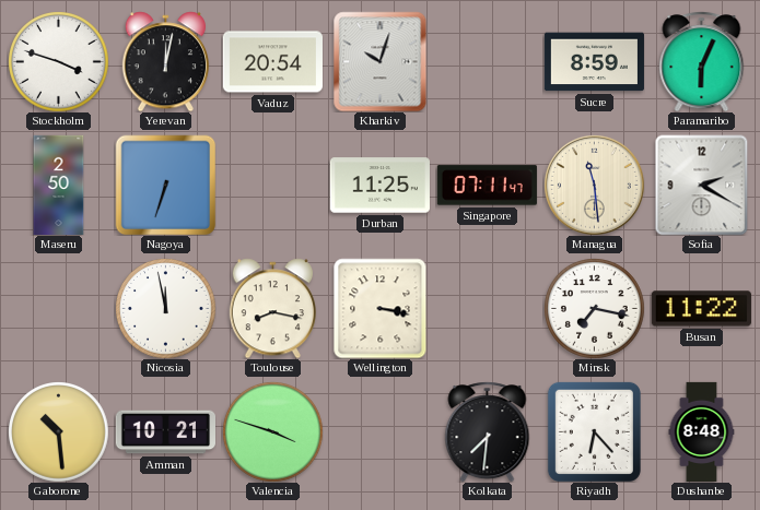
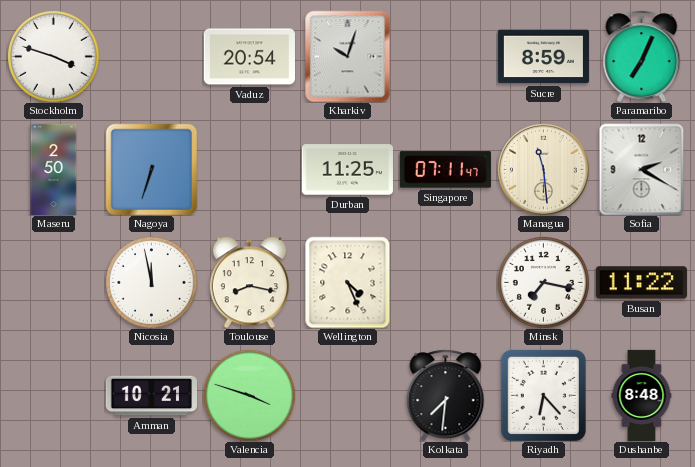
Yerevan: 12:02 -> none (165, 61)
Paramaribo: 6:04 -> 7:04 (642, 56)
Wellington: 3:17 -> 4:26 (348, 282)
Gaborone: 10:29 -> none (59, 432)
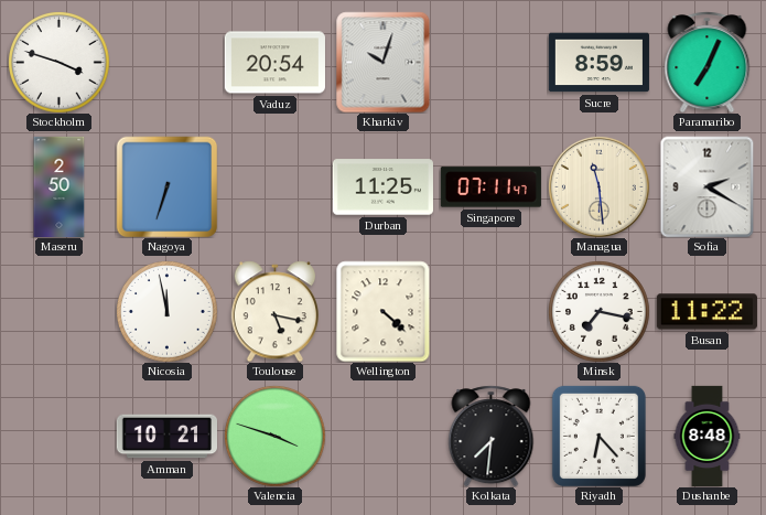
Toulouse: 8:17 -> 5:17 (274, 311)
Wellington: 4:26 -> 4:22 (384, 311)
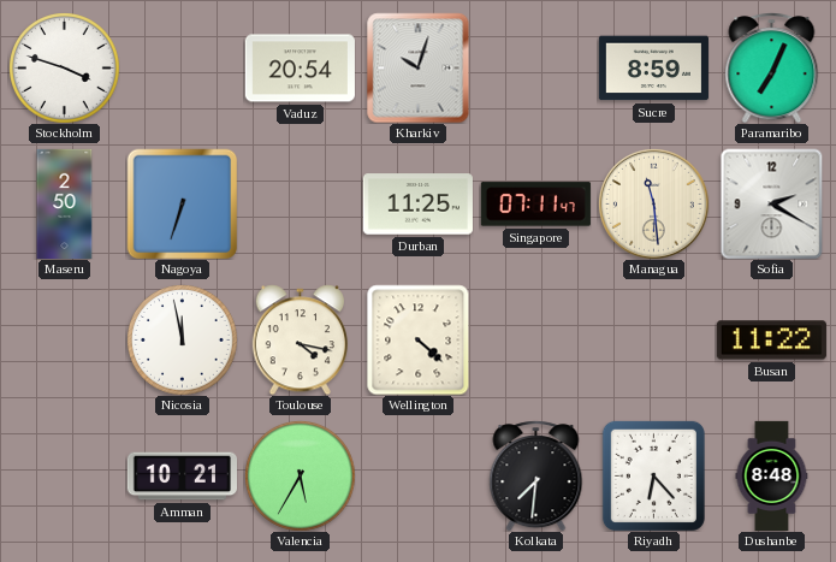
Toulouse: 5:17 -> 4:17 (300, 339)
Minsk: 7:17 -> none (600, 312)
Valencia: 3:48 -> 5:35 (301, 477)
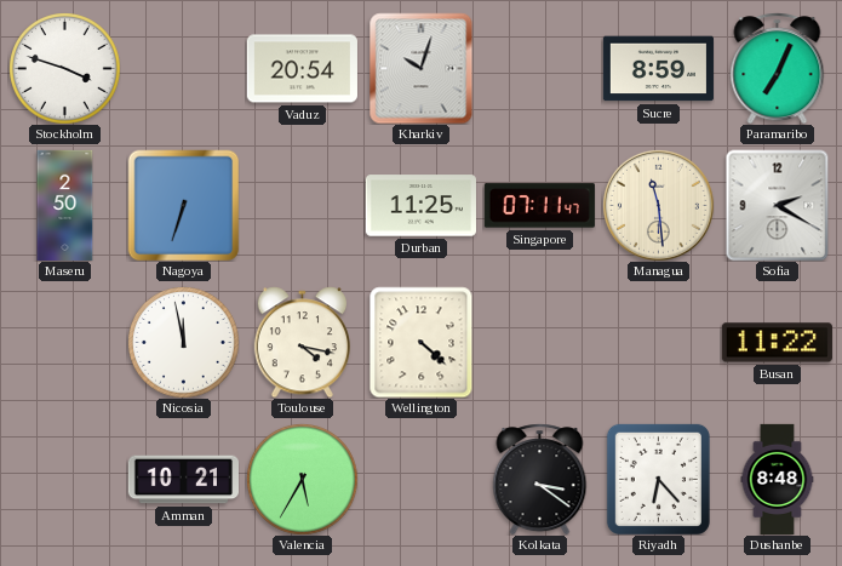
Kolkata: 7:31 -> 3:21 (540, 479)
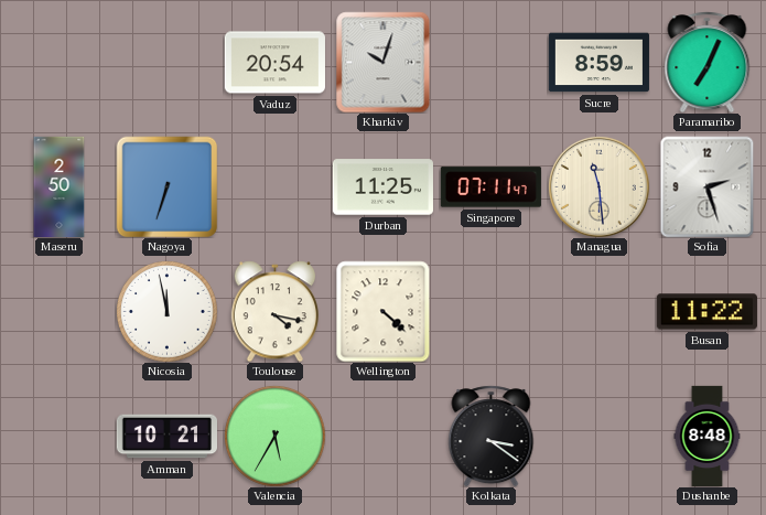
Stockholm: 3:48 -> none (65, 69)
Sofia: 2:20 -> 2:27 (708, 186)
Riyadh: 6:23 -> none (658, 479)
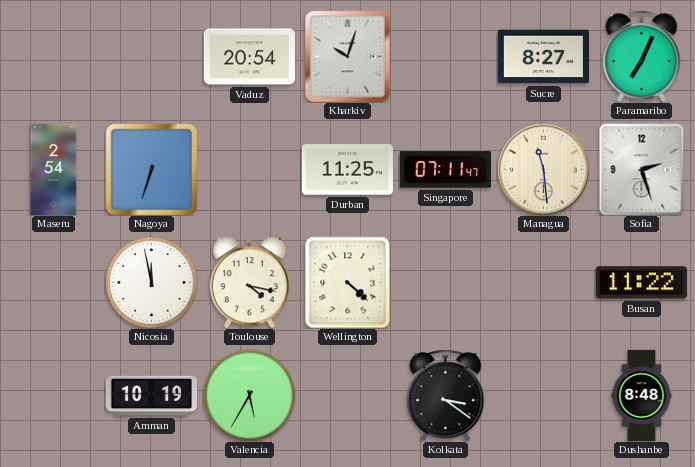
Sucre: 8:59 -> 8:27 (543, 57)
Maseru: 2:50 -> 2:54 (54, 169)
Amman: 10:21 -> 10:19 (151, 396)
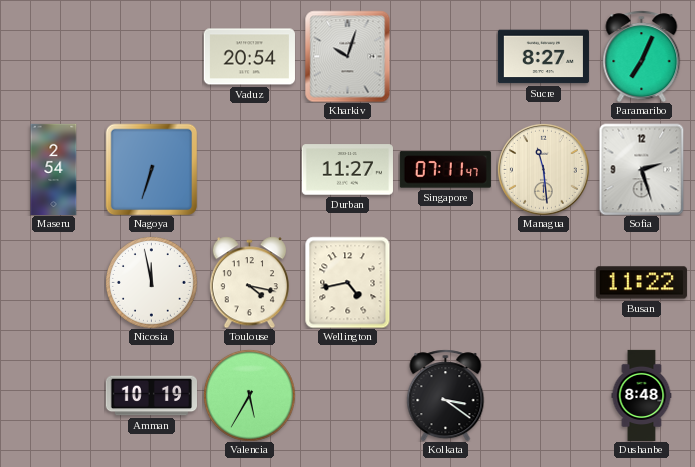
Durban: 11:25 -> 11:27 (347, 170)
Wellington: 4:22 -> 4:43 (348, 282)
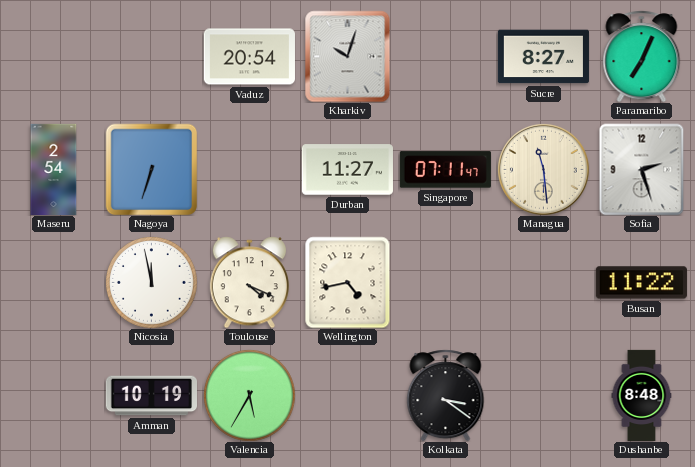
Toulouse: 4:17 -> 4:19 (249, 282)
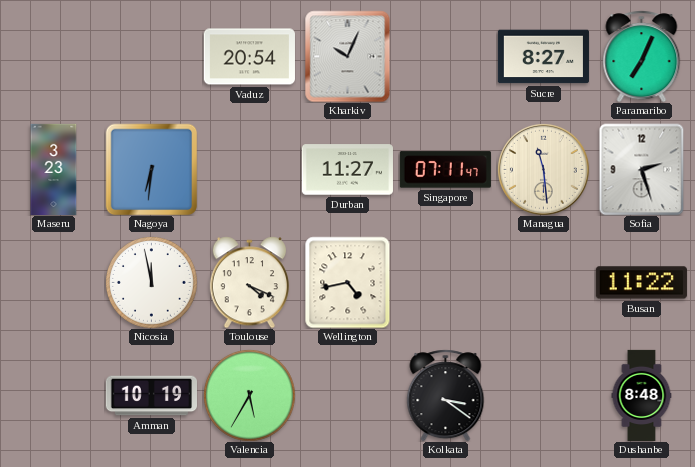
Kharkiv: 10:03 -> 10:04 (348, 56)
Maseru: 2:54 -> 3:23 (54, 169)
Nagoya: 6:33 -> 6:31 (151, 169)
